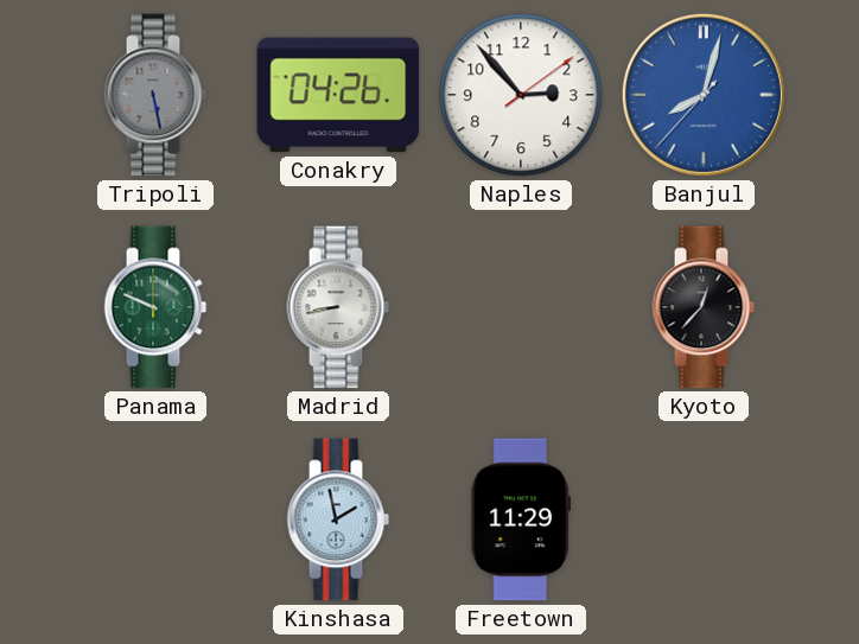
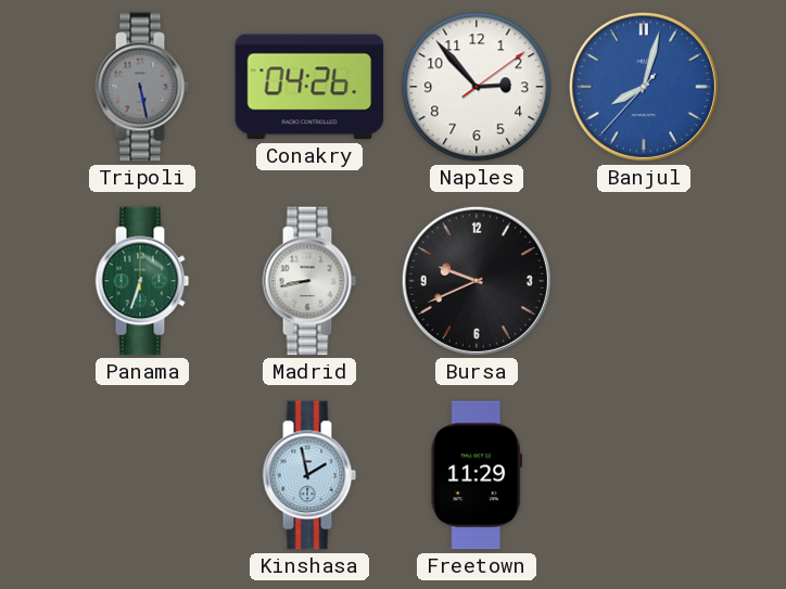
Panama: 9:49 -> 6:33 (142, 281)
Bursa: none -> 9:41 (477, 281)
Kyoto: 12:37 -> none (704, 307)
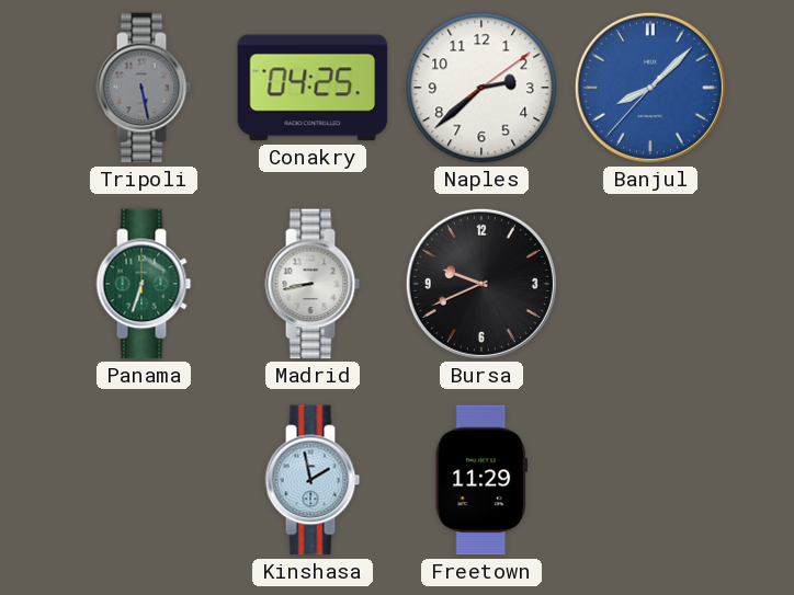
Conakry: 04:26 -> 04:25 (313, 88)
Naples: 2:53 -> 2:38 (481, 88)
Banjul: 8:02 -> 8:07 (650, 88)
